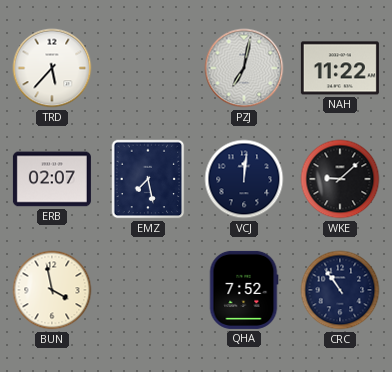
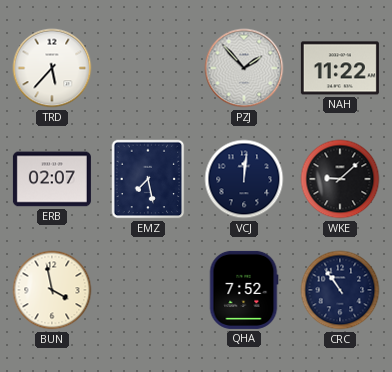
PZJ: 7:02 -> 1:53 (244, 68)
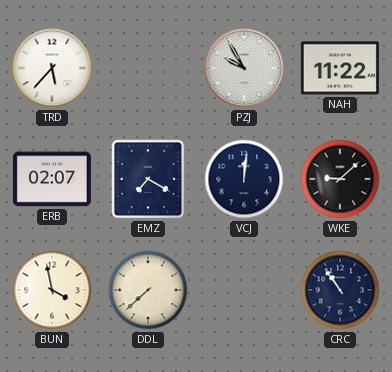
PZJ: 1:53 -> 9:55 (244, 68)
EMZ: 7:28 -> 7:20 (148, 179)
DDL: none -> 7:38 (148, 290)
QHA: 7:52 -> none (244, 290)
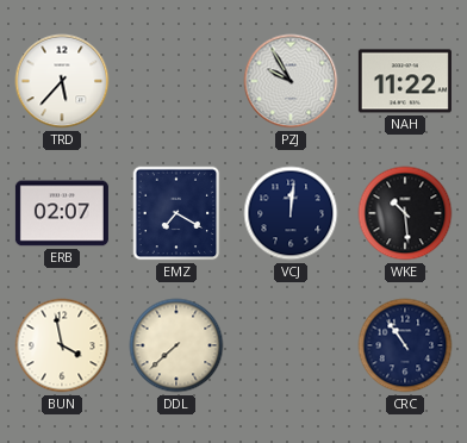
WKE: 9:08 -> 10:29 (405, 213)
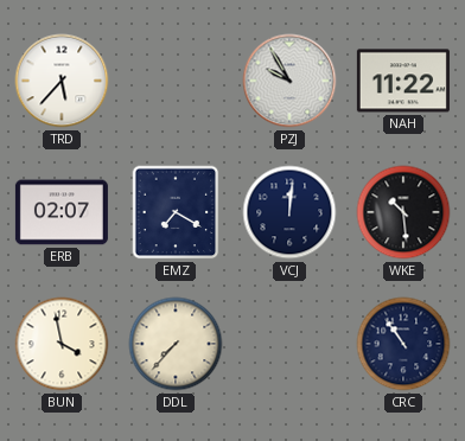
DDL: 7:38 -> 7:37 (176, 344)
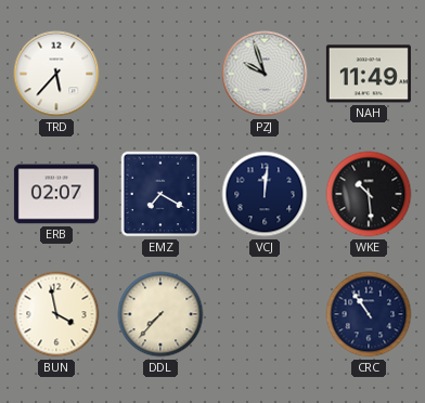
PZJ: 9:55 -> 9:57 (265, 74)
NAH: 11:22 -> 11:49 (369, 74)
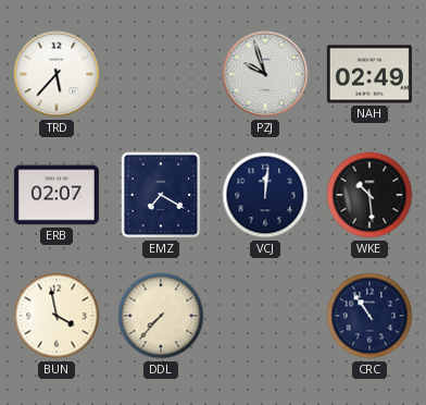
NAH: 11:49 -> 02:49 (369, 74)
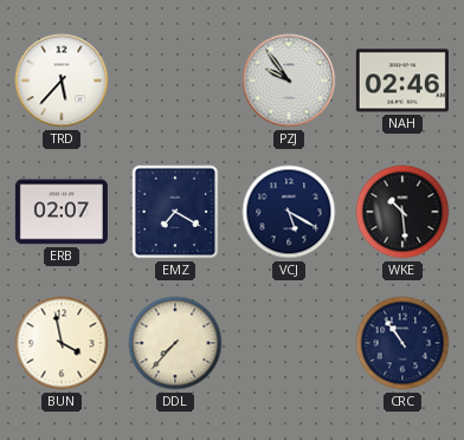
PZJ: 9:57 -> 9:54 (289, 80)
NAH: 02:49 -> 02:46 (402, 80)
VCJ: 12:01 -> 5:20 (289, 212)
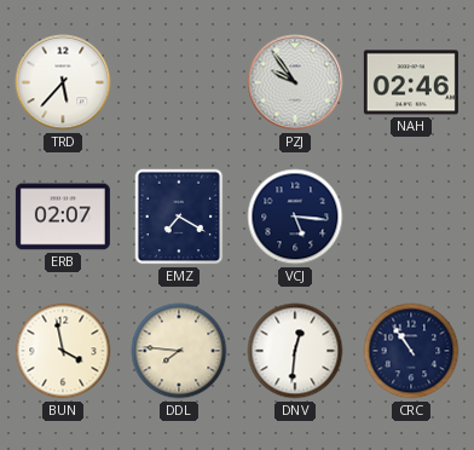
VCJ: 5:20 -> 5:16 (295, 217)
WKE: 10:29 -> none (402, 212)
DDL: 7:37 -> 7:46 (179, 351)
DNV: none -> 12:31 (295, 351)
